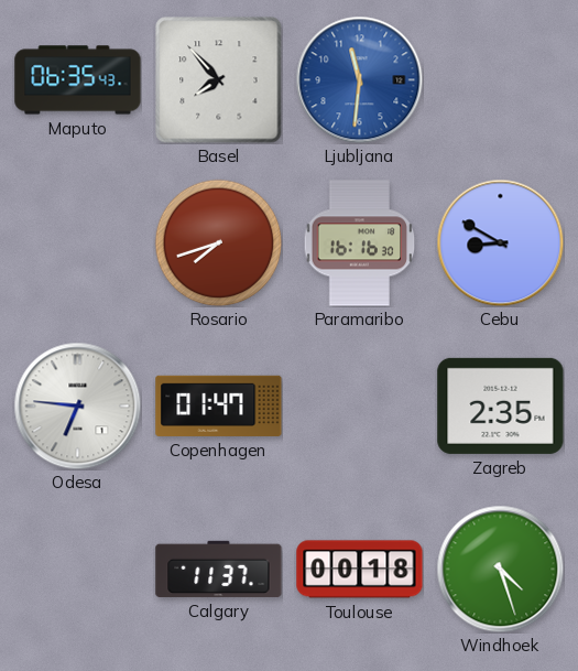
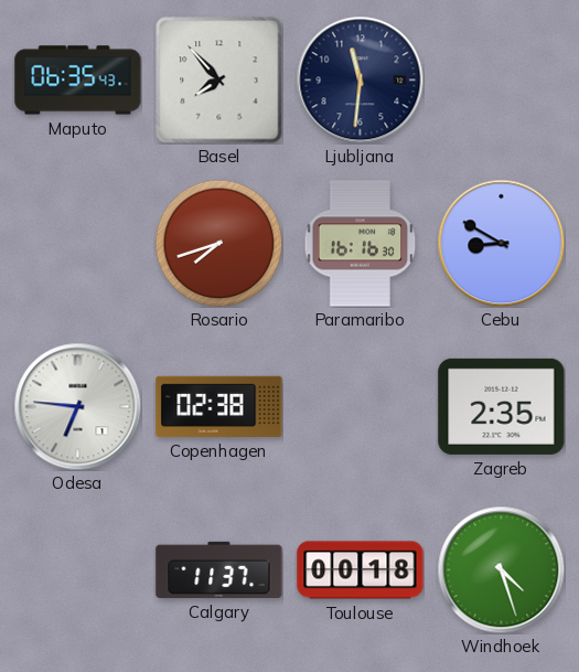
Ljubljana dial: blue -> navy (360, 79)
Copenhagen: 01:47 -> 02:38 (219, 406)
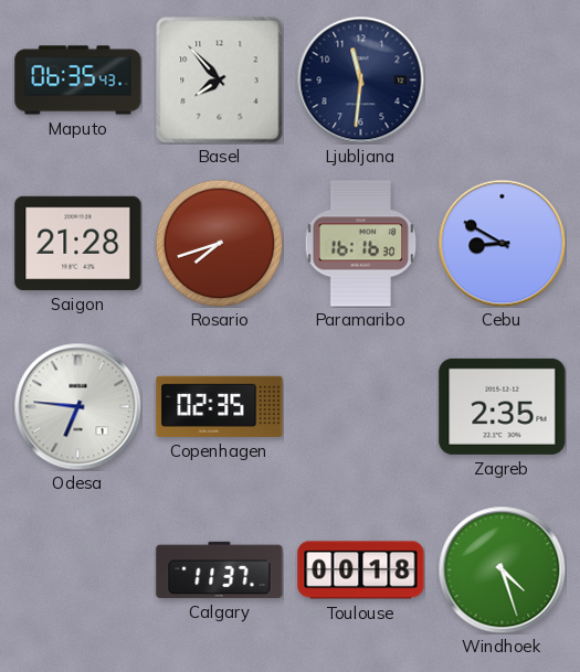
Saigon: none -> 21:28 (78, 243)
Copenhagen: 02:38 -> 02:35 (220, 406)
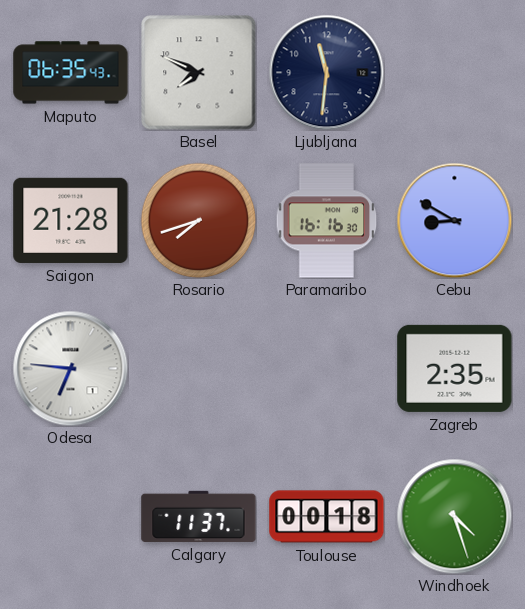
Basel: 7:53 -> 7:49 (199, 73)
Copenhagen: 02:35 -> none (220, 406)
